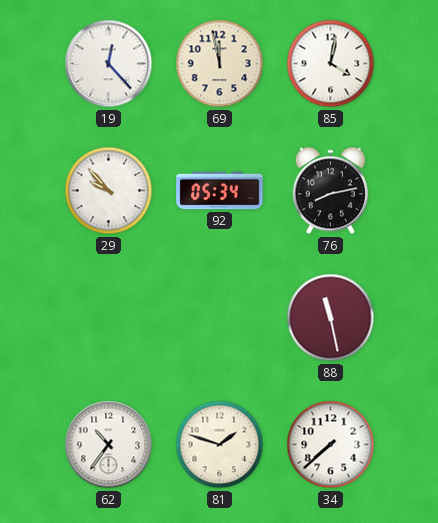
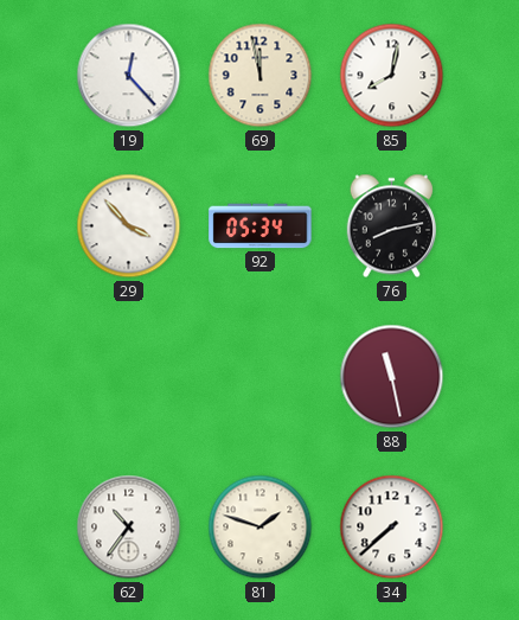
85: 4:02 -> 8:02 (392, 76)
29: 9:53 -> 3:53 (129, 226)
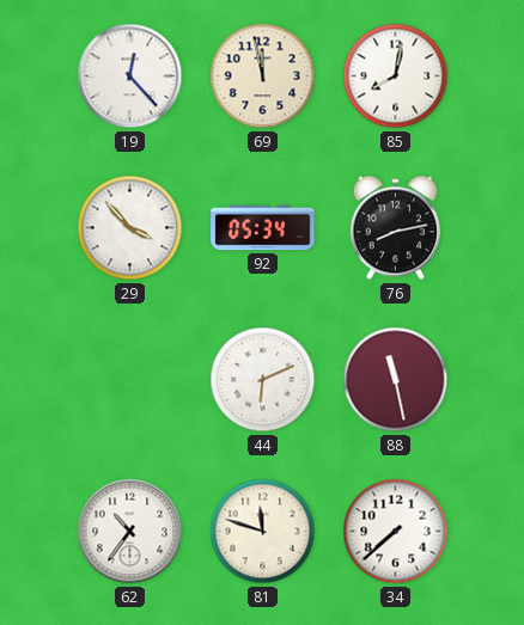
44: none -> 6:11 (263, 380)
81: 1:48 -> 11:48 (263, 532)
